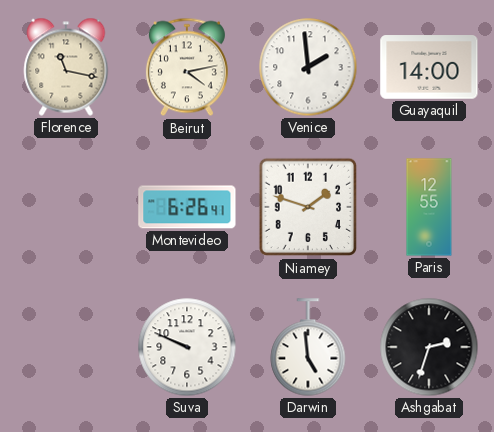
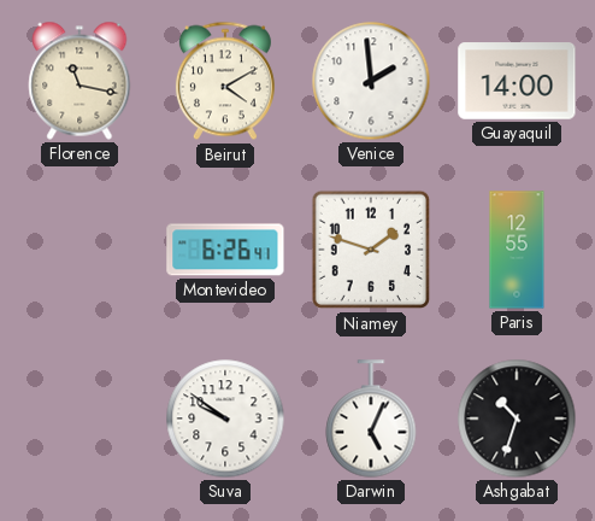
Beirut: 4:13 -> 4:10 (225, 81)
Suva: 9:49 -> 9:51 (225, 418)
Darwin: 4:59 -> 5:04 (371, 418)
Ashgabat: 2:33 -> 10:33 (517, 418)
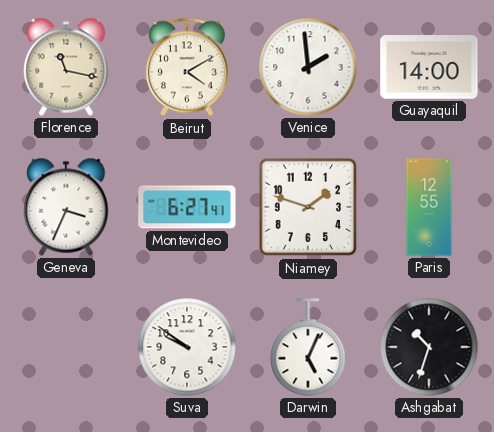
Geneva: none -> 3:34 (66, 207)
Montevideo: 6:26 -> 6:27 (187, 207)
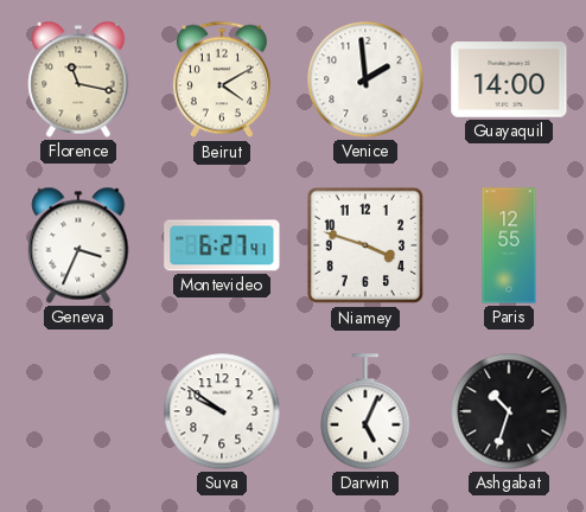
Niamey: 1:48 -> 3:48 (365, 245)
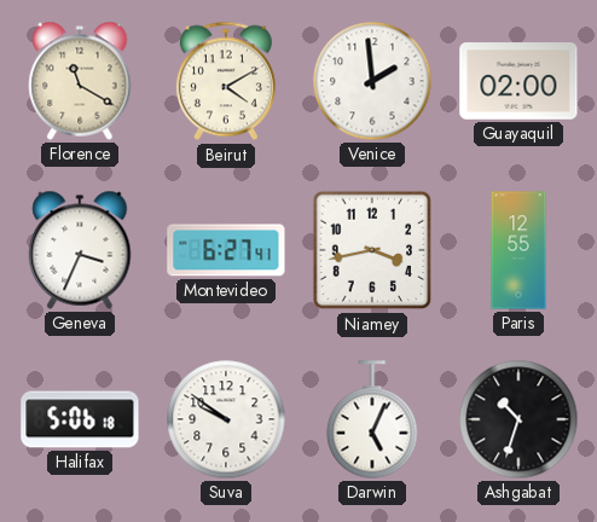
Florence: 11:17 -> 11:20 (80, 81)
Guayaquil: 14:00 -> 02:00 (518, 81)
Niamey: 3:48 -> 3:43 (372, 250)
Halifax: none -> 5:06 (80, 419)
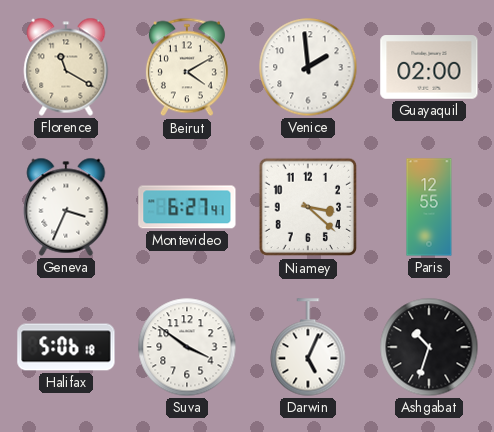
Niamey: 3:43 -> 3:22 (308, 207)
Suva: 9:51 -> 3:51 (187, 347)
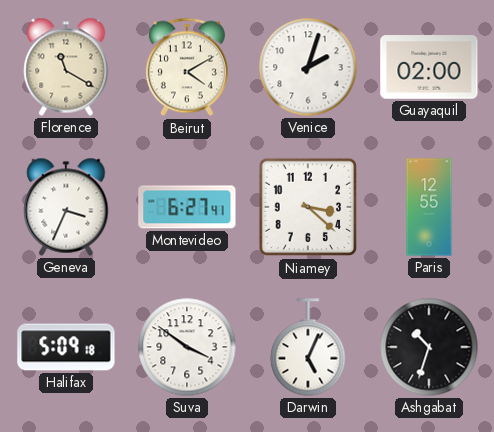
Venice: 1:59 -> 2:03 (308, 67)
Halifax: 5:06 -> 5:09 (66, 347)
